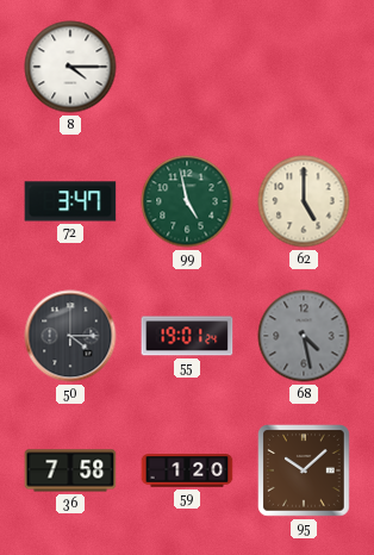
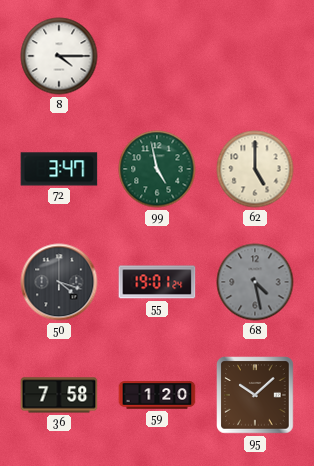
50: 4:15 -> 4:18 (59, 282)
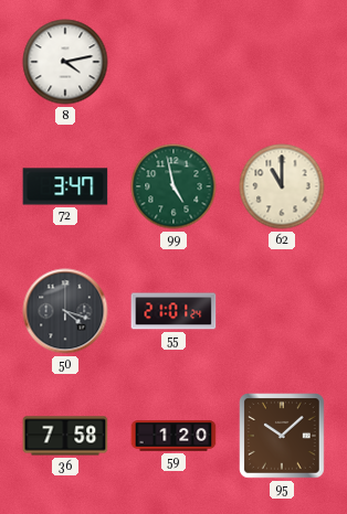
8: 4:15 -> 4:13 (65, 62)
62: 5:00 -> 11:00 (282, 186)
55: 19:01 -> 21:01 (173, 311)
68: 4:28 -> none (255, 282)
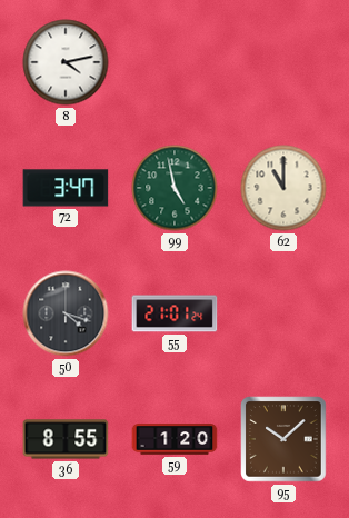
36: 7:58 -> 8:55 (66, 439)
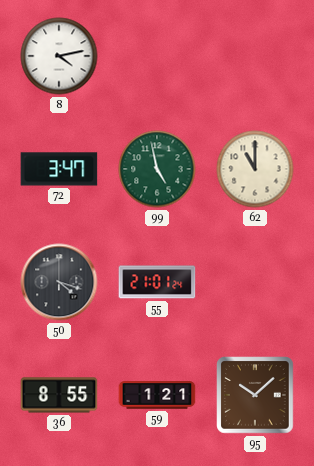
59: 1:20 -> 1:21 (157, 395)
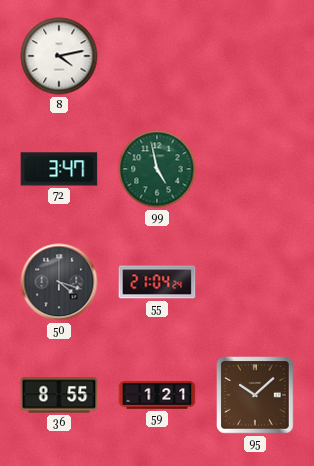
62: 11:00 -> none (255, 169)
55: 21:01 -> 21:04 (157, 282)
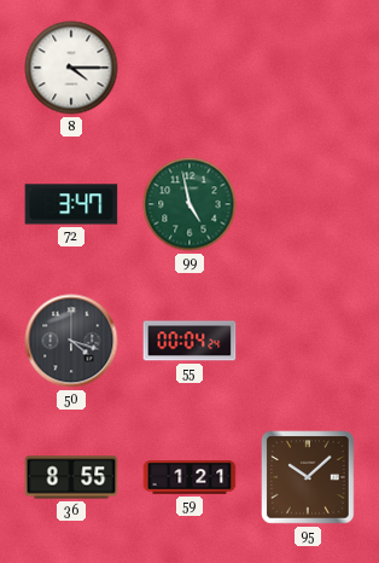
8: 4:13 -> 4:15 (71, 68)
55: 21:04 -> 00:04 (189, 341)
